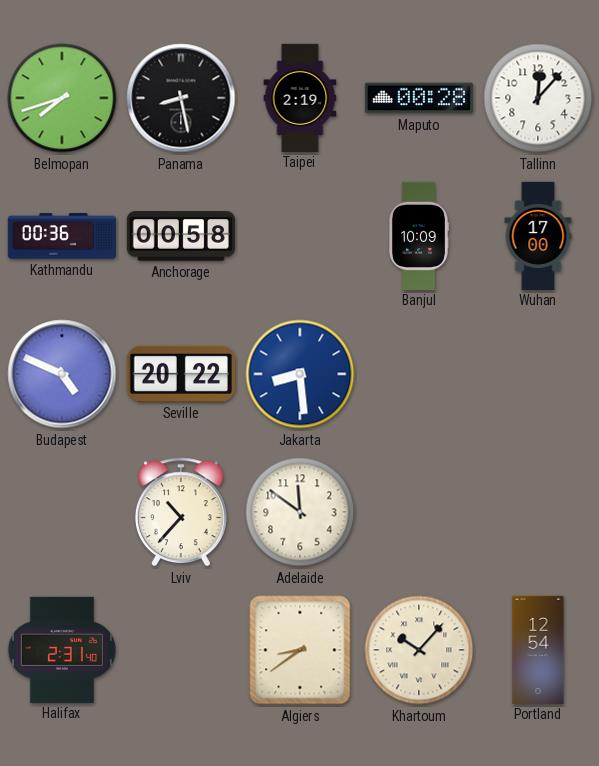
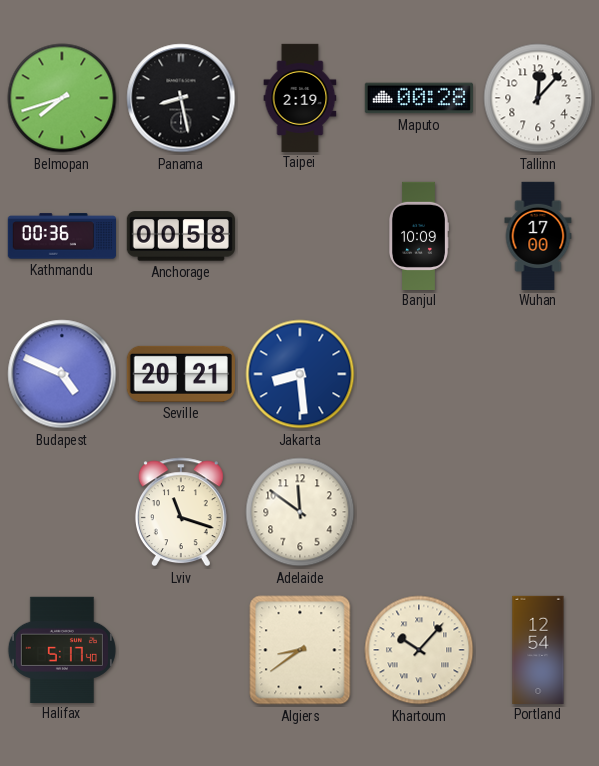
Seville: 20:22 -> 20:21 (181, 374)
Lviv: 10:37 -> 11:18 (181, 512)
Halifax: 2:31 -> 5:17 (62, 649)
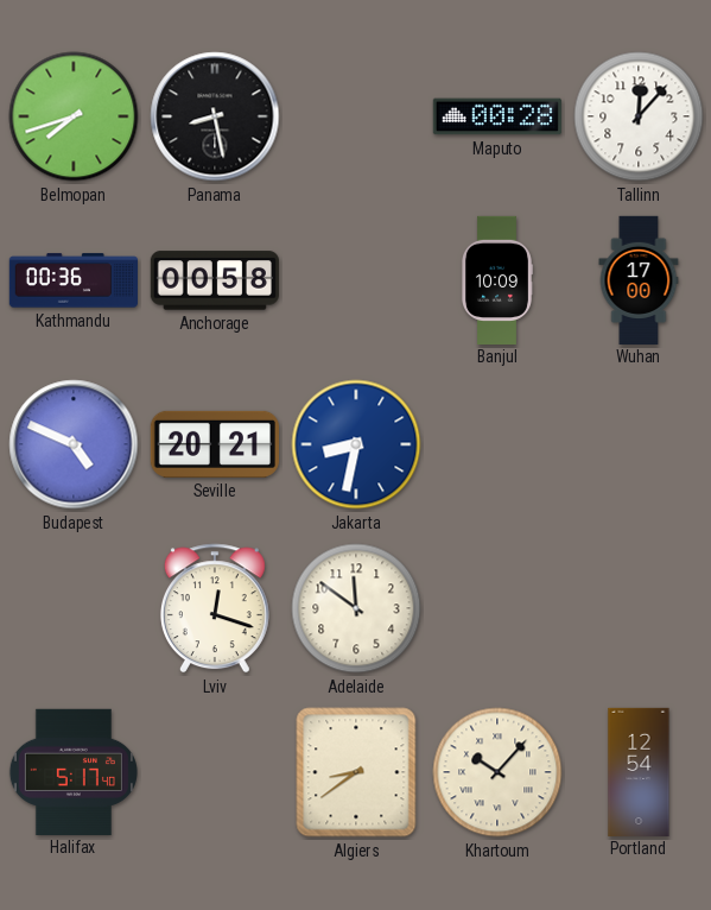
Taipei: 2:19 -> none (300, 97)
Jakarta: 8:29 -> 8:32 (356, 444)
Lviv: 11:18 -> 12:18 (215, 608)
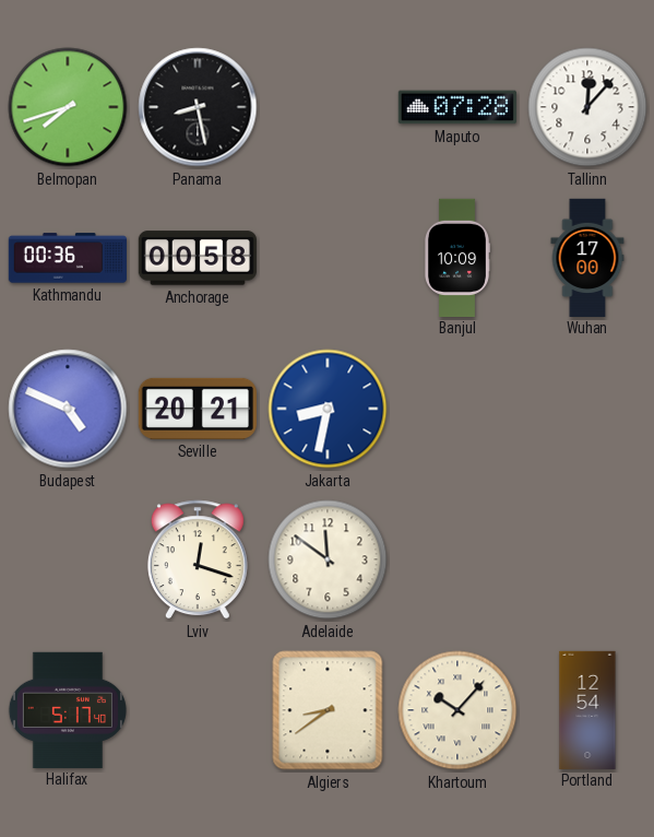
Maputo: 00:28 -> 07:28 (457, 107)
